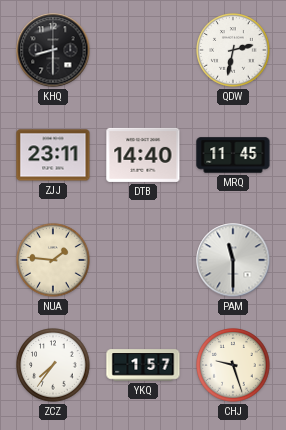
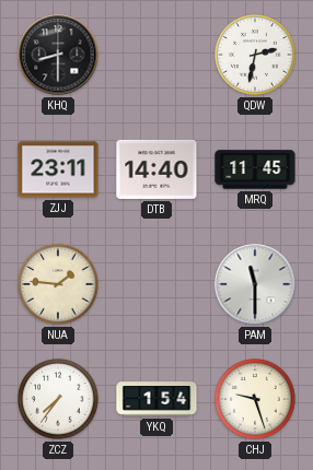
YKQ: 1:57 -> 1:54 (156, 399)
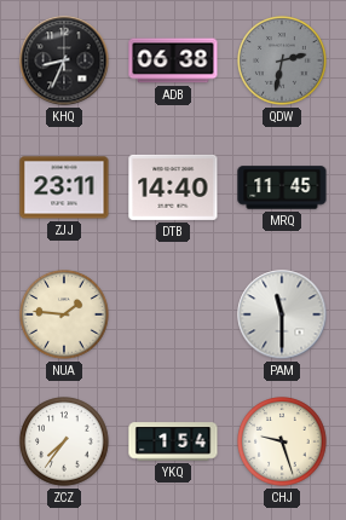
KHQ: 8:30 -> 8:34 (64, 60)
ADB: none -> 06:38 (173, 60)
QDW dial: white -> grey (282, 60)
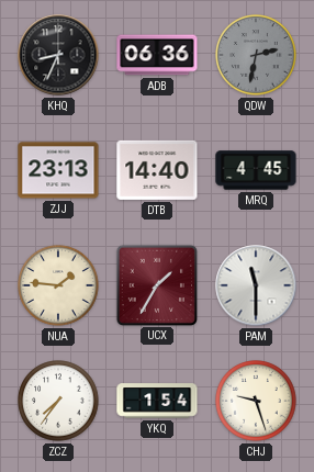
ADB: 06:38 -> 06:36 (157, 55)
ZJJ: 23:11 -> 23:13 (58, 170)
MRQ: 11:45 -> 4:45 (256, 170)
UCX: none -> 1:35 (156, 284)
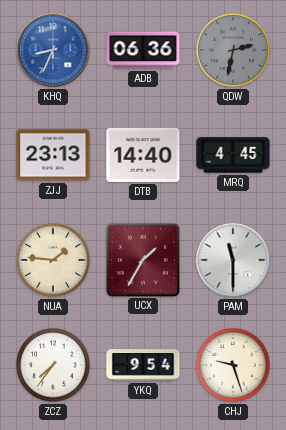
KHQ dial: black -> blue (53, 50)
YKQ: 1:54 -> 9:54 (143, 365)
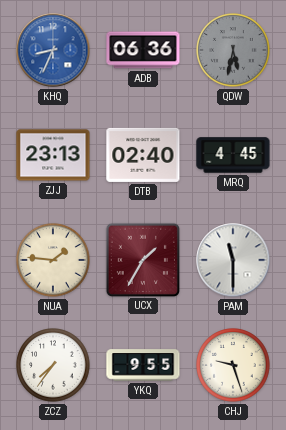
QDW: 2:32 -> 5:32 (233, 50)
DTB: 14:40 -> 02:40 (143, 155)
YKQ: 9:54 -> 9:55 (143, 365)
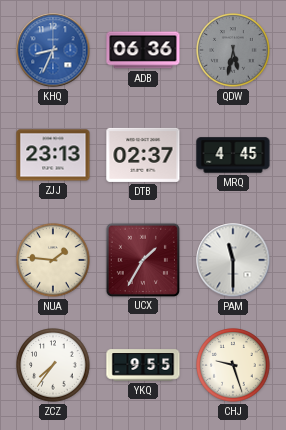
DTB: 02:40 -> 02:37 (143, 155)
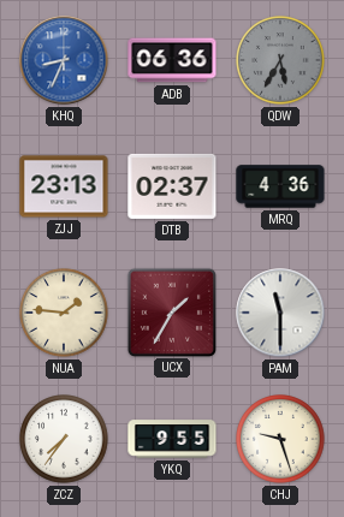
QDW: 5:32 -> 5:35 (280, 60)
MRQ: 4:45 -> 4:36 (280, 186)
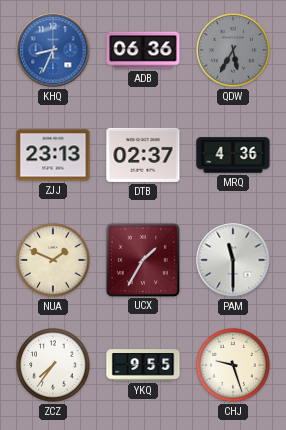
NUA: 1:46 -> 1:49 (53, 260)
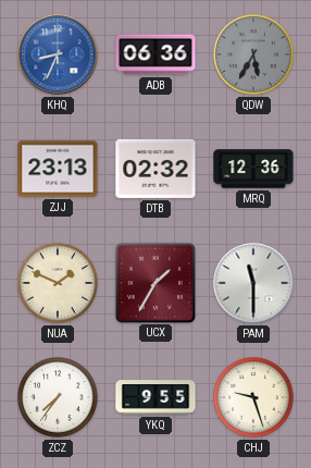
DTB: 02:37 -> 02:32 (155, 169)
MRQ: 4:36 -> 12:36 (253, 169)
